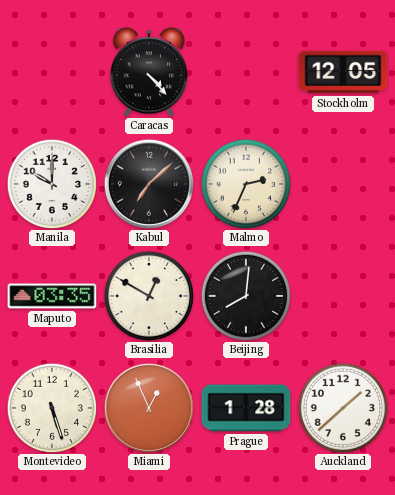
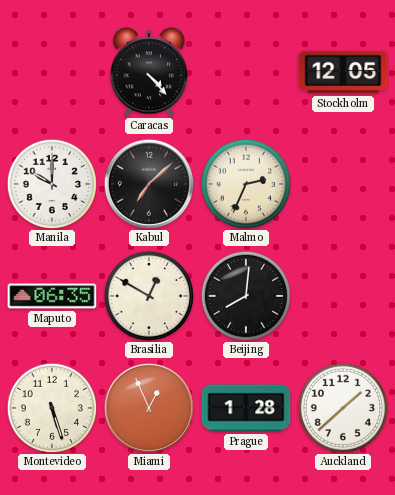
Maputo: 03:35 -> 06:35 (52, 296)
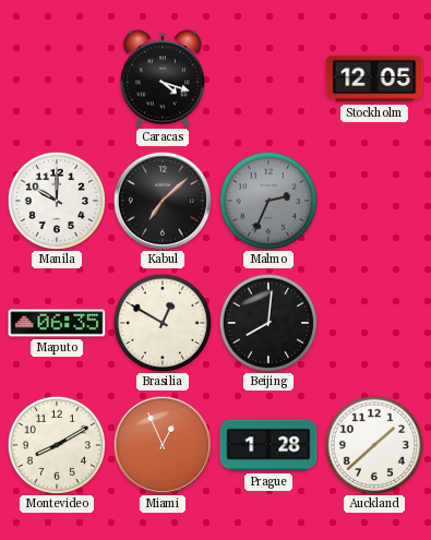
Caracas: 4:23 -> 4:18 (163, 79)
Malmo dial: cream -> grey (267, 200)
Montevideo: 5:27 -> 8:10 (56, 444)
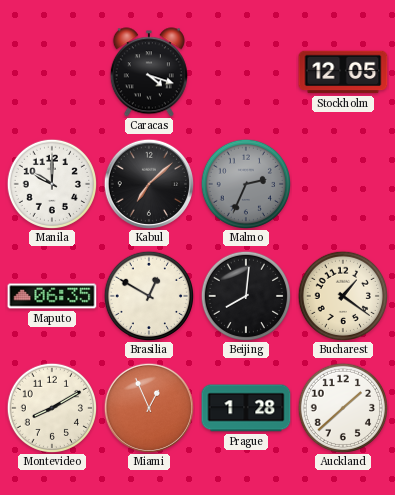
Bucharest: none -> 1:21 (342, 295)
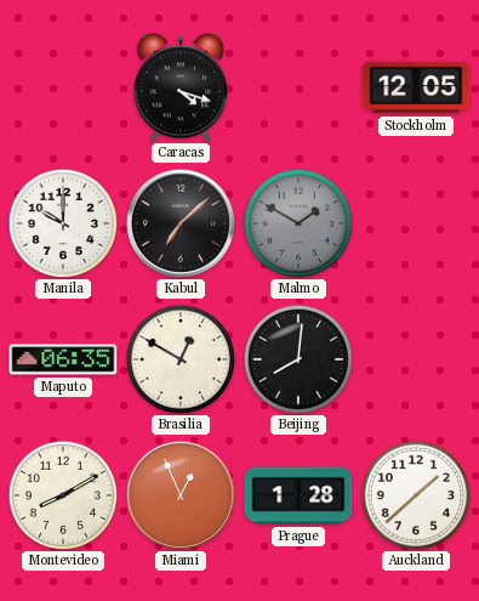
Malmo: 2:34 -> 1:50 (297, 222)
Bucharest: 1:21 -> none (342, 295)
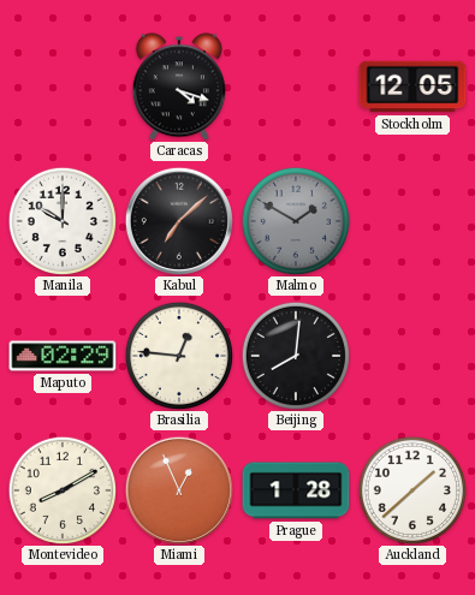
Maputo: 06:35 -> 02:29 (63, 356)
Brasilia: 12:50 -> 12:46 (178, 355)
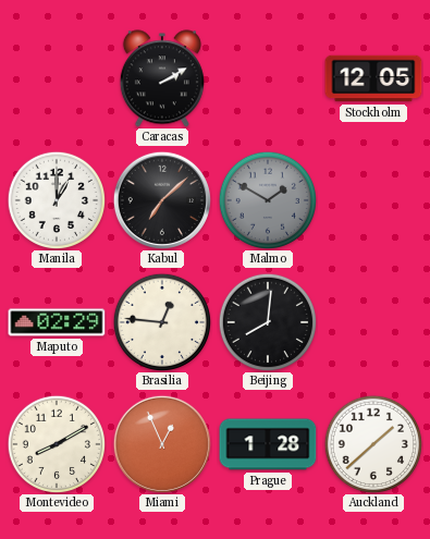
Caracas: 4:18 -> 2:10 (162, 78)
Manila: 10:00 -> 1:00 (56, 199)
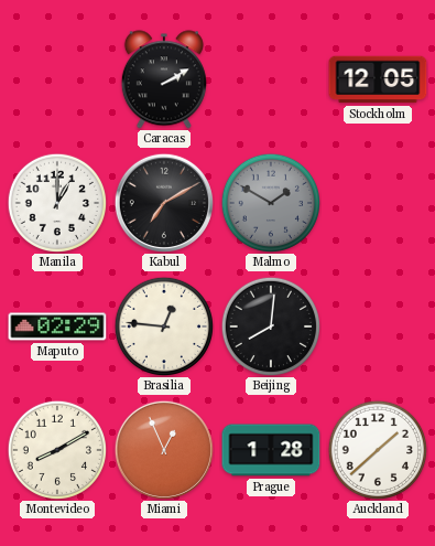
Kabul: 7:08 -> 7:10 (163, 202)
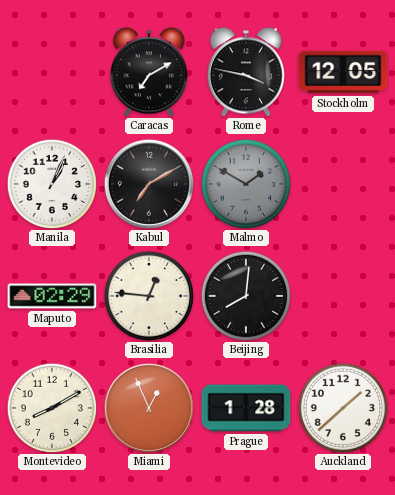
Caracas: 2:10 -> 7:10 (149, 72)
Rome: none -> 3:47 (246, 72)
Manila: 1:00 -> 1:04 (51, 183)
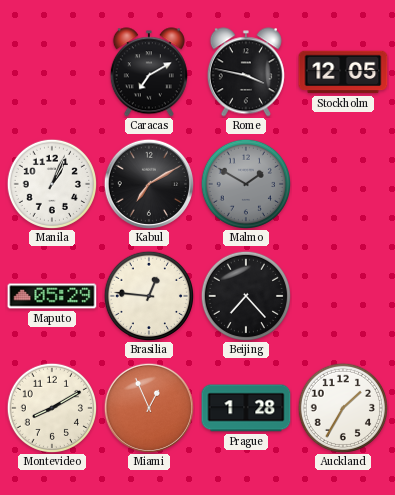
Maputo: 02:29 -> 05:29 (52, 296)
Beijing: 8:01 -> 7:23 (245, 295)
Auckland: 1:38 -> 1:35 (342, 407)
